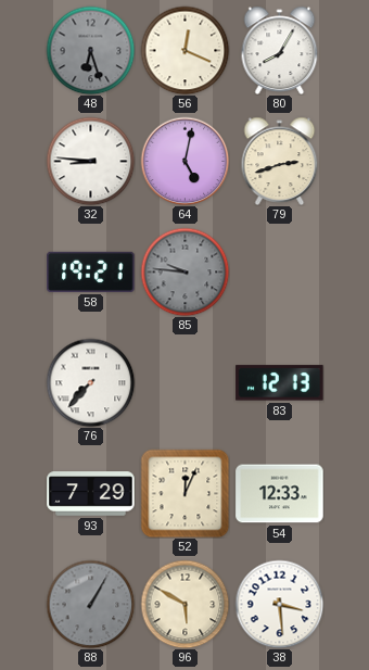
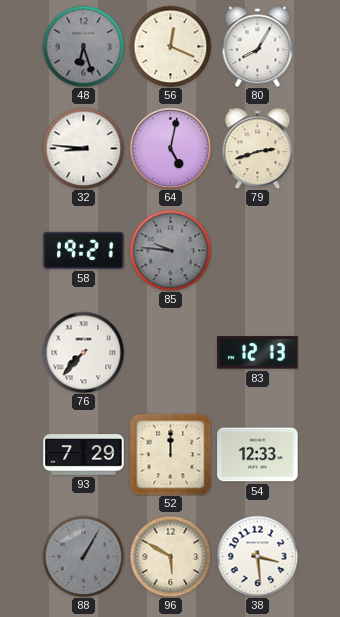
52: 12:04 -> 12:00 (170, 454)
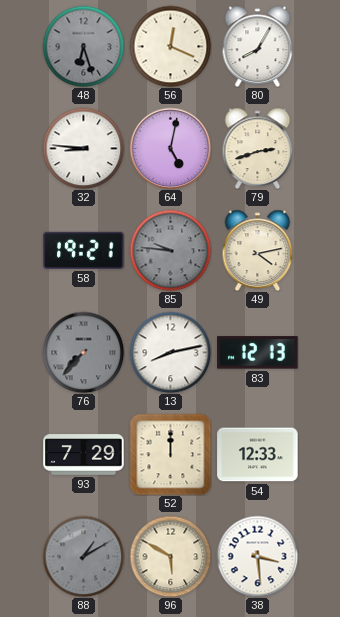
49: none -> 4:13 (258, 250)
76 dial: white -> grey (83, 352)
13: none -> 8:13 (170, 352)
88: 1:05 -> 1:10 (83, 556)
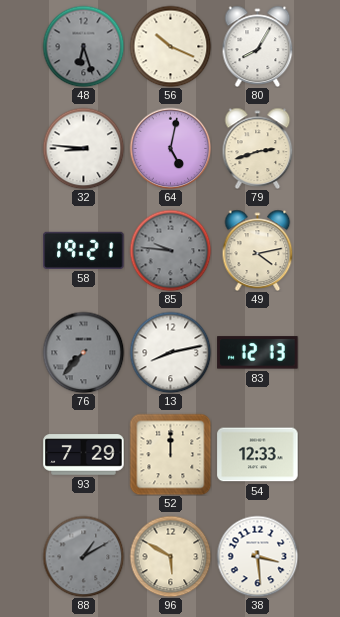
56: 12:19 -> 10:19 (170, 46)
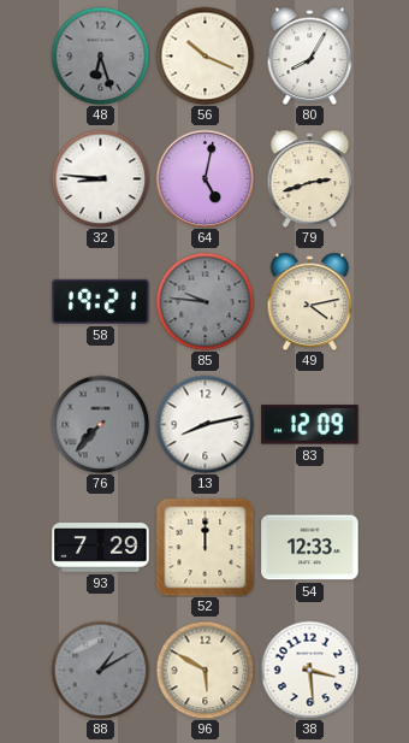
83: 12:13 -> 12:09 (310, 425)
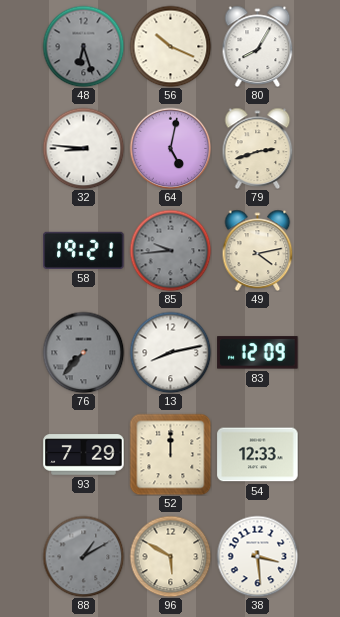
85: 9:46 -> 9:44 (170, 250)
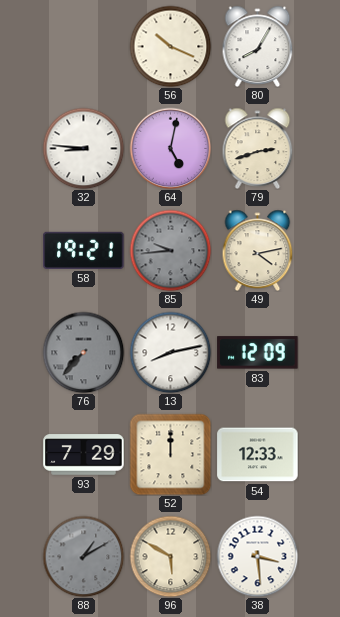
48: 6:27 -> none (83, 46)
